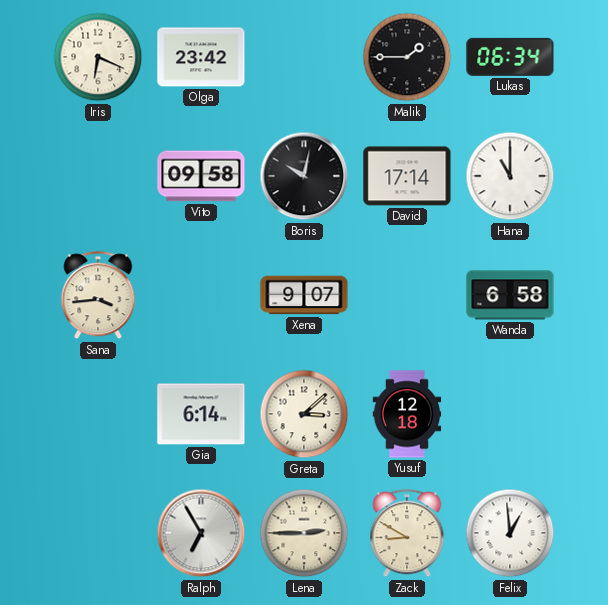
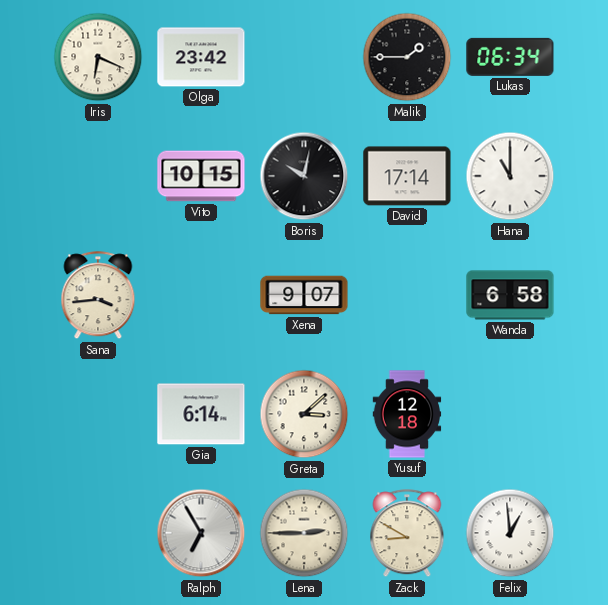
Vito: 09:58 -> 10:15 (201, 176)
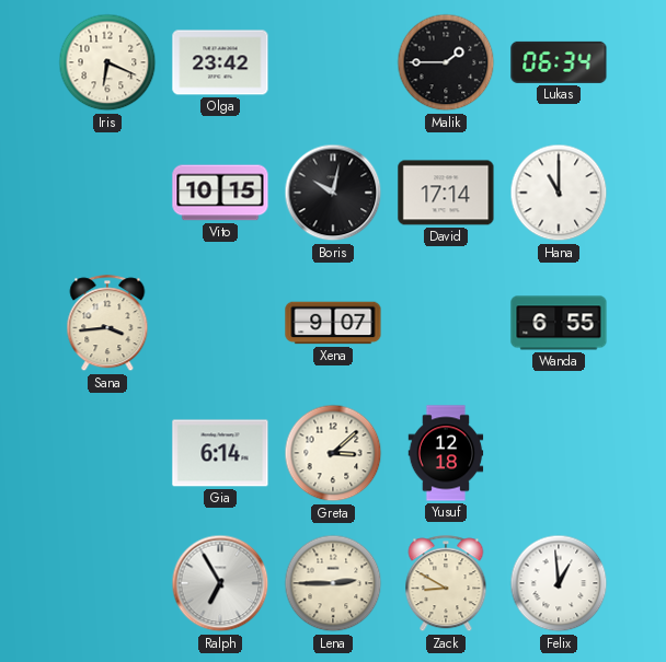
Wanda: 6:58 -> 6:55 (559, 323)
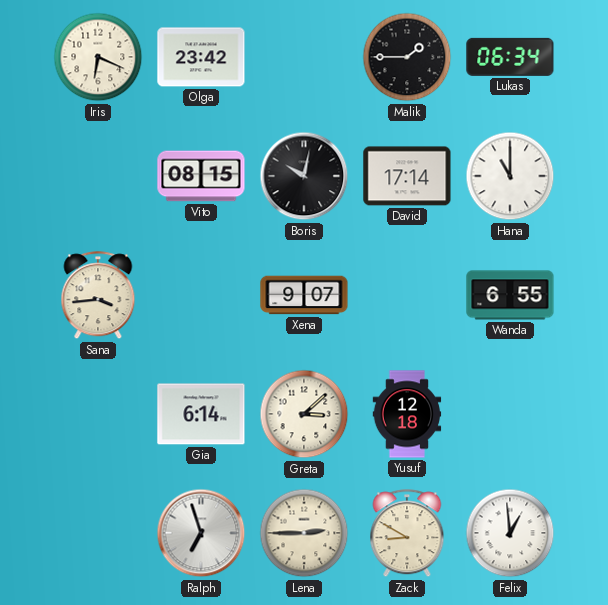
Vito: 10:15 -> 08:15 (201, 176)
Ralph: 6:55 -> 6:57 (201, 533)
